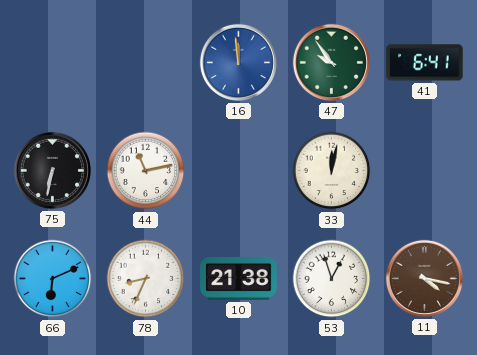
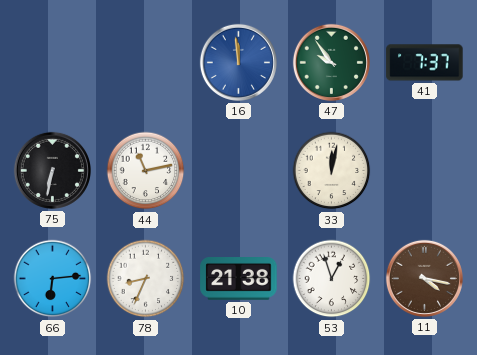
41: 6:41 -> 7:37 (425, 63)
66: 6:11 -> 6:14 (53, 279)
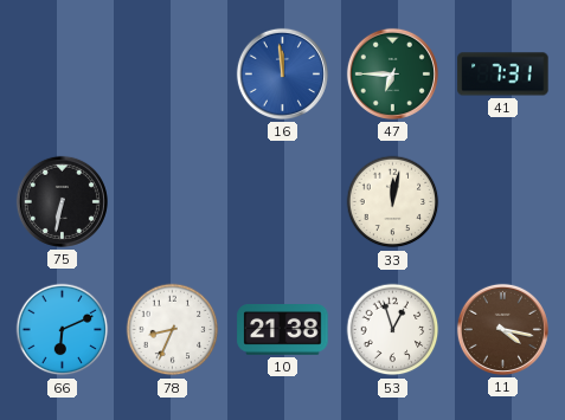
47: 9:54 -> 6:45 (392, 73)
41: 7:37 -> 7:31 (503, 75)
44: 11:13 -> none (146, 171)
66: 6:14 -> 6:11 (63, 330)
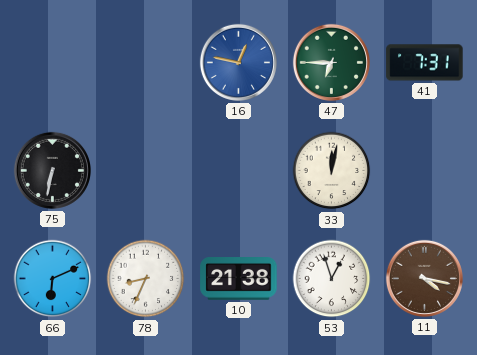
16: 11:59 -> 12:47 (238, 62)
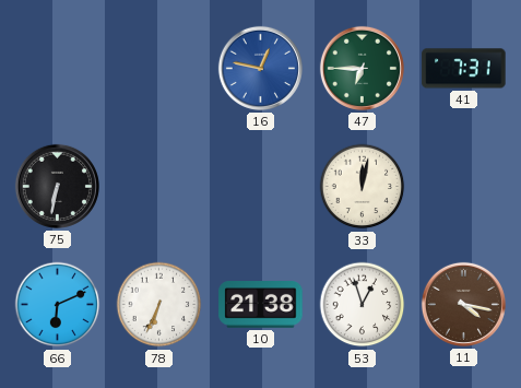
78: 8:34 -> 6:34 (159, 305)
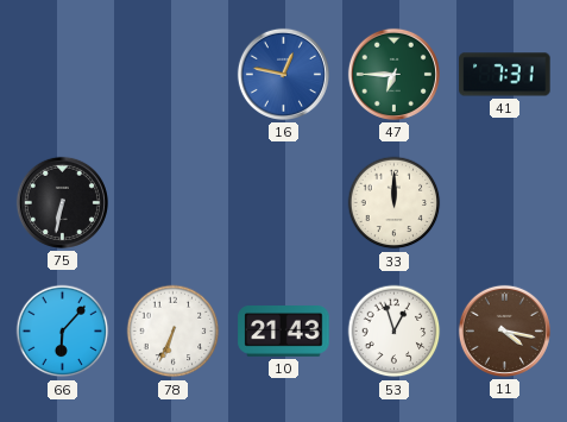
33: 12:02 -> 12:00 (395, 203)
66: 6:11 -> 6:07 (63, 332)
10: 21:38 -> 21:43 (284, 332)
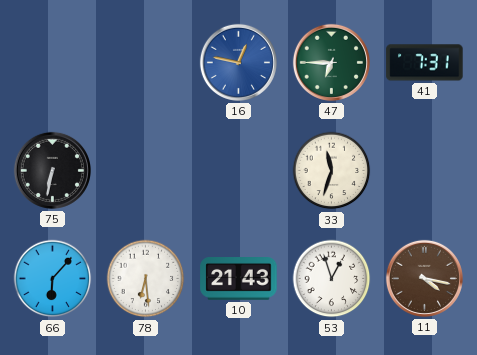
33: 12:00 -> 11:33 (332, 171)
78: 6:34 -> 6:29 (146, 279)
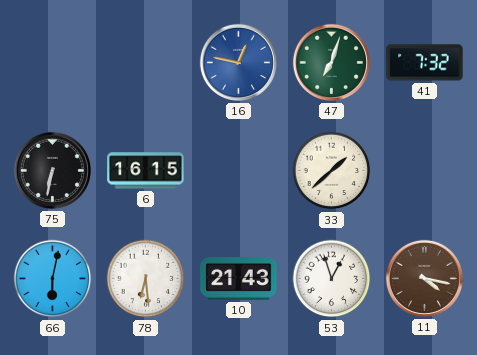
47: 6:45 -> 7:03 (331, 62)
41: 7:31 -> 7:32 (425, 63)
6: none -> 16:15 (146, 171)
33: 11:33 -> 1:38 (332, 171)
66: 6:07 -> 6:02 (53, 279)
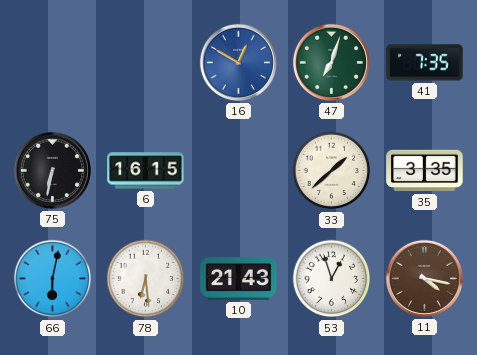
16: 12:47 -> 12:50 (238, 62)
41: 7:32 -> 7:35 (425, 63)
35: none -> 3:35 (425, 171)
